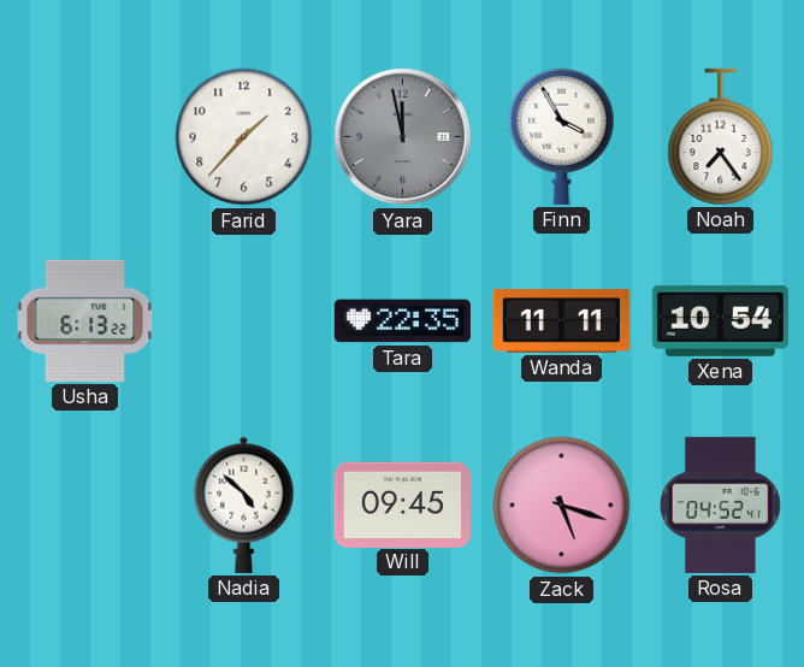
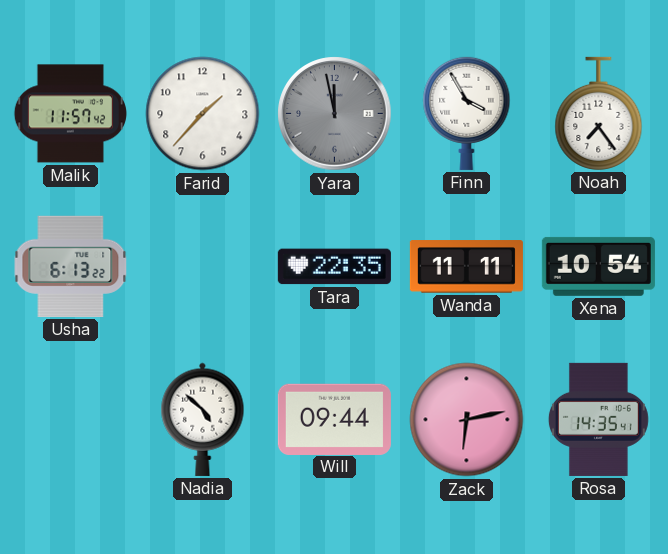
Malik: none -> 11:57 (70, 114)
Will: 09:45 -> 09:44 (334, 419)
Zack: 5:18 -> 6:13 (467, 420)
Rosa: 04:52 -> 14:35 (598, 419)
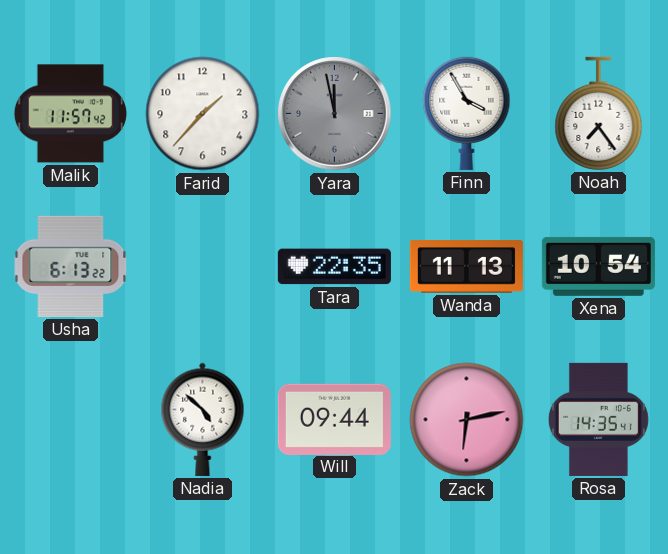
Wanda: 11:11 -> 11:13 (466, 267)
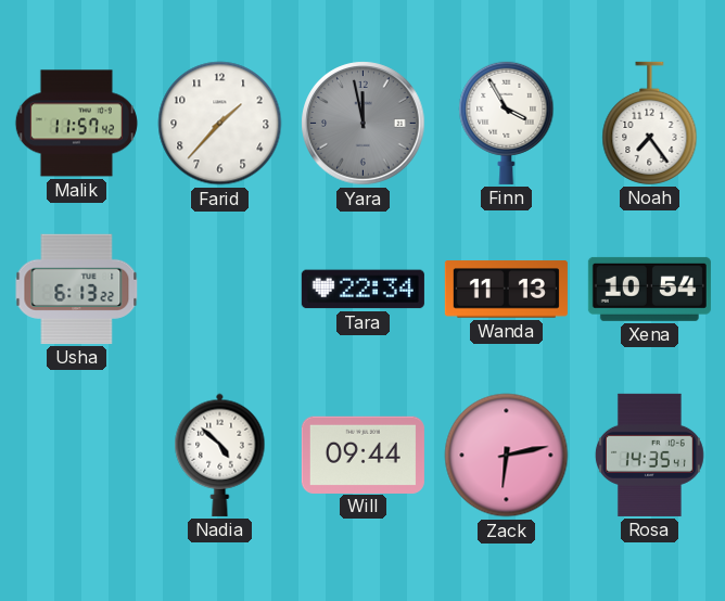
Tara: 22:35 -> 22:34 (362, 290)
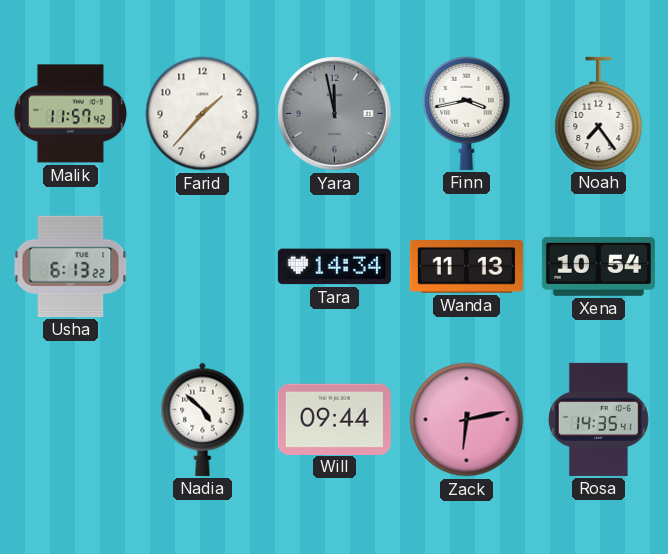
Finn: 3:55 -> 3:43 (467, 113)
Tara: 22:34 -> 14:34 (334, 267)
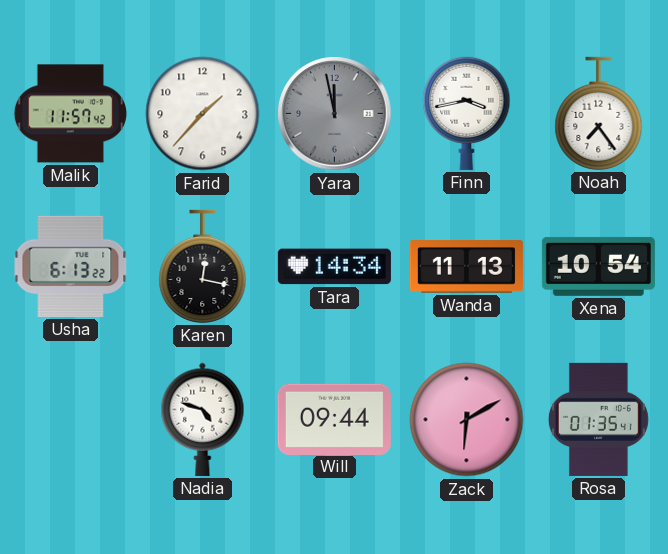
Karen: none -> 12:17 (203, 266)
Nadia: 4:52 -> 4:48 (203, 419)
Zack: 6:13 -> 6:10 (467, 420)
Rosa: 14:35 -> 01:35 (598, 419)
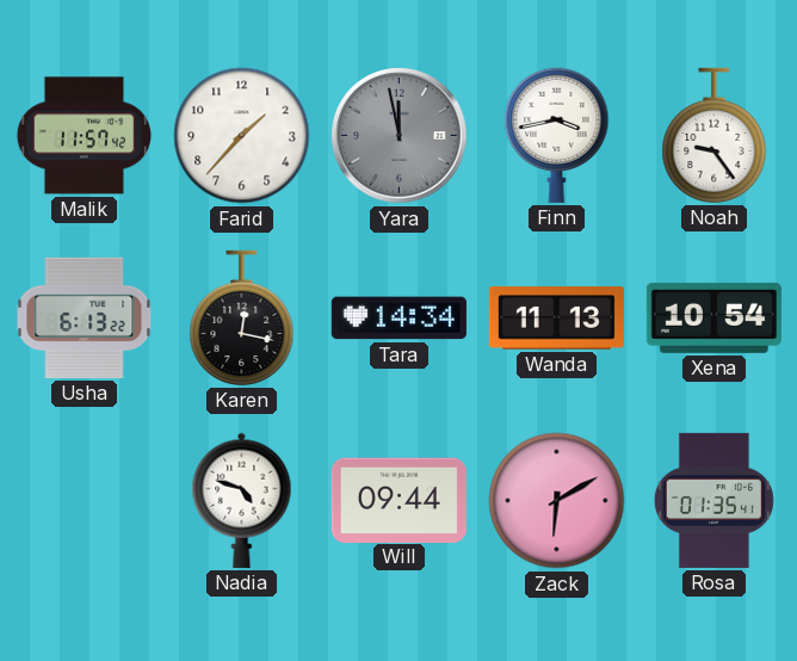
Noah: 7:24 -> 9:24 (715, 135)
